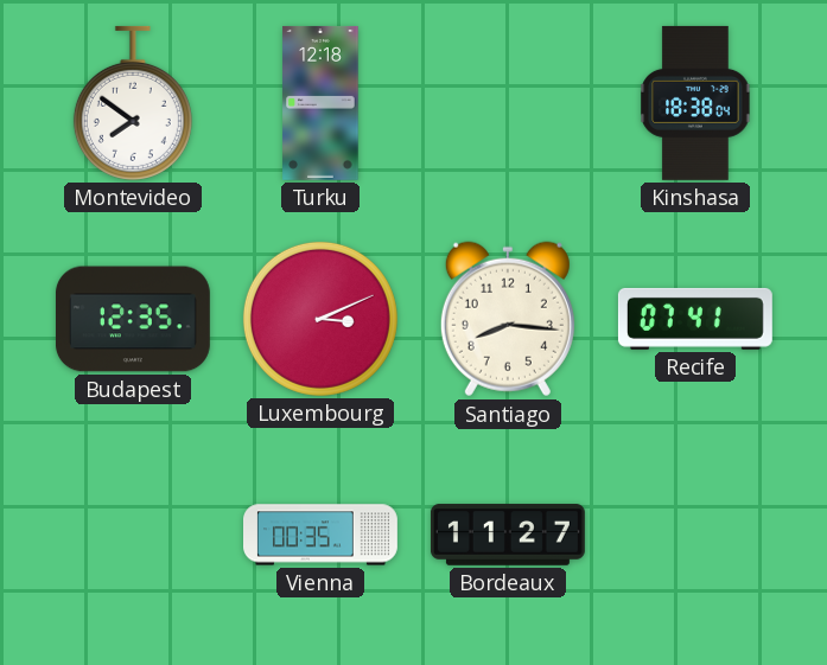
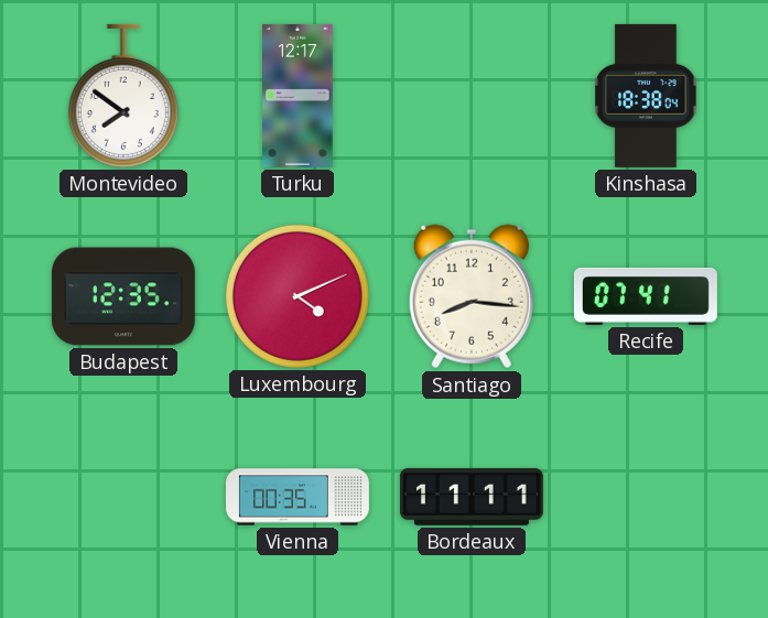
Turku: 12:18 -> 12:17 (298, 96)
Luxembourg: 3:11 -> 4:11 (298, 296)
Bordeaux: 11:27 -> 11:11 (472, 497)
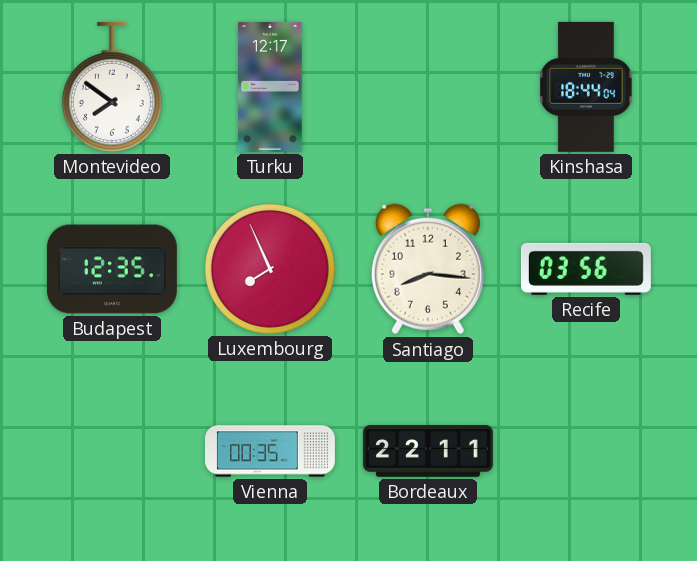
Kinshasa: 18:38 -> 18:44 (586, 87)
Luxembourg: 4:11 -> 7:56 (270, 269)
Recife: 07:41 -> 03:56 (586, 269)
Bordeaux: 11:11 -> 22:11 (428, 451)
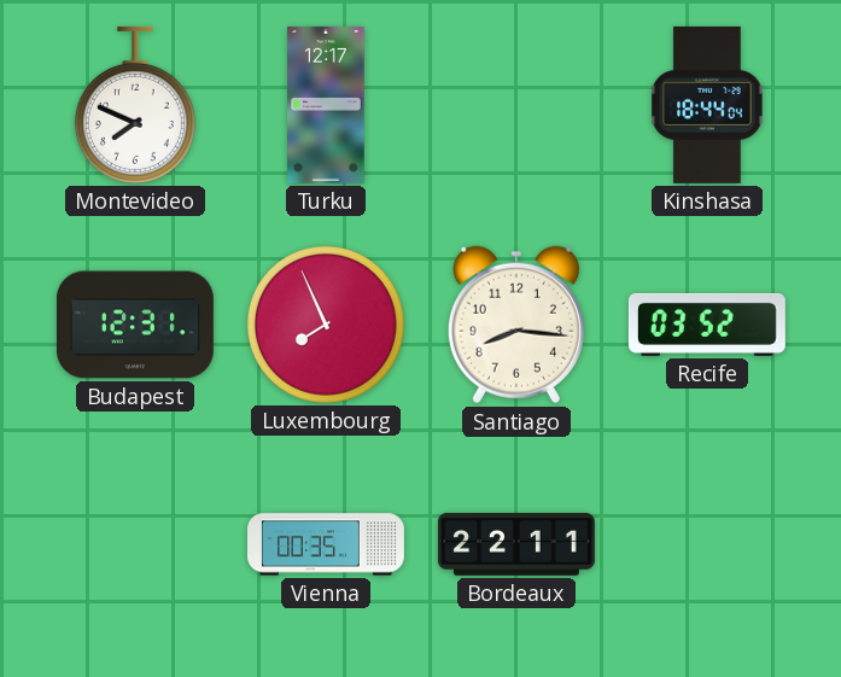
Montevideo: 7:51 -> 7:49 (135, 105)
Budapest: 12:35 -> 12:31 (135, 325)
Recife: 03:56 -> 03:52 (707, 325)
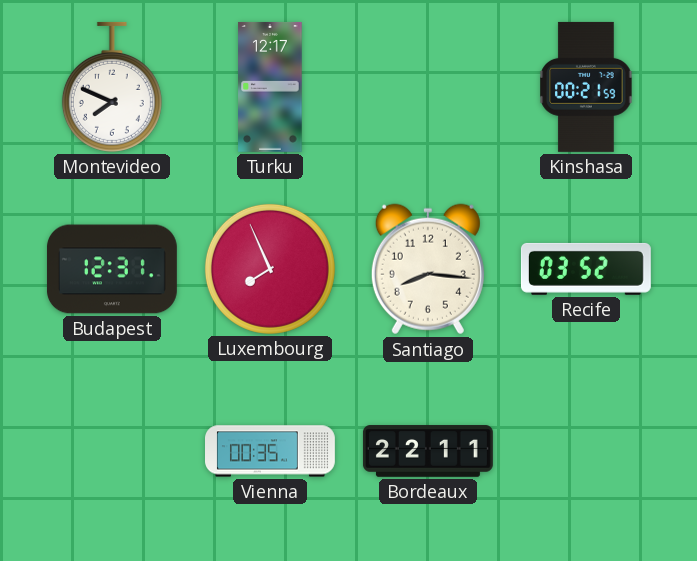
Kinshasa: 18:44 -> 00:21 (586, 87)
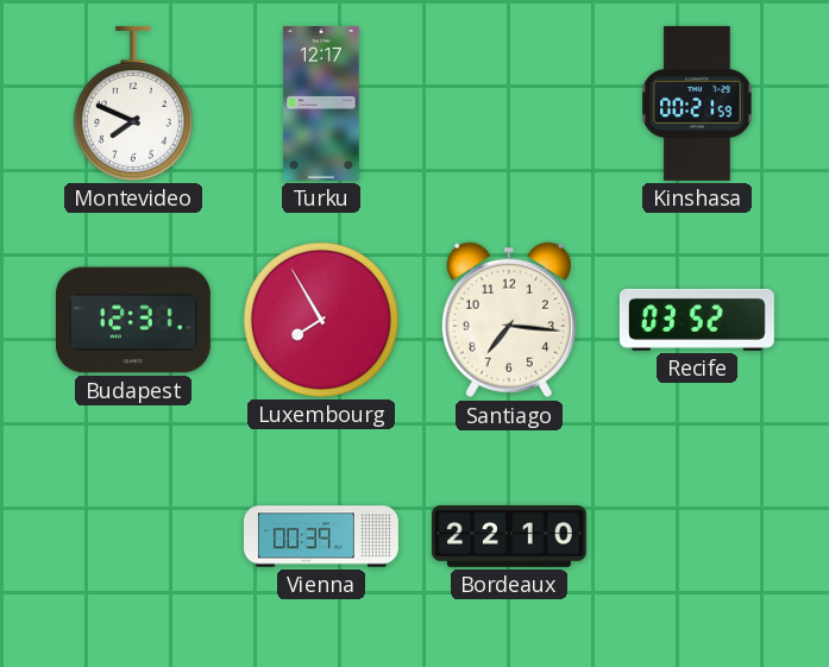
Luxembourg: 7:56 -> 7:55 (321, 320)
Santiago: 8:16 -> 7:16 (509, 320)
Vienna: 00:35 -> 00:39 (322, 536)
Bordeaux: 22:11 -> 22:10 (509, 536)
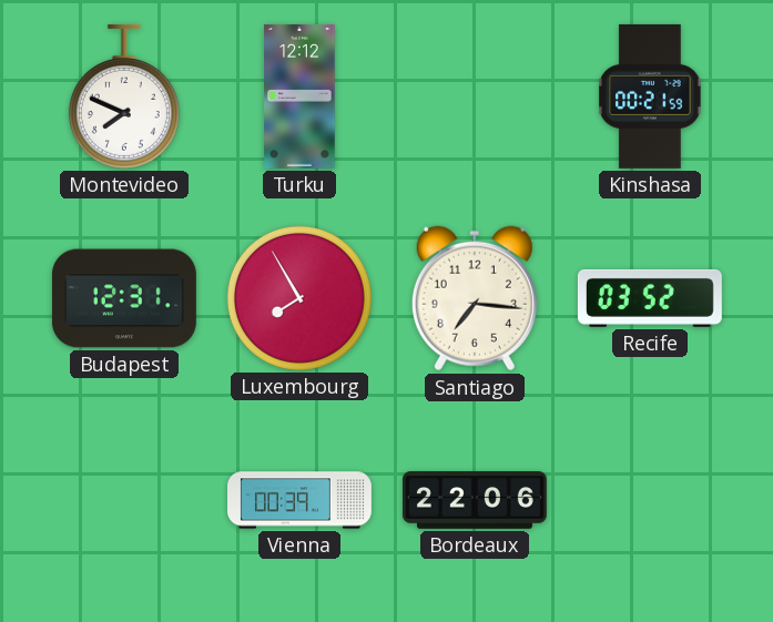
Turku: 12:17 -> 12:12 (299, 96)
Bordeaux: 22:10 -> 22:06 (475, 500)
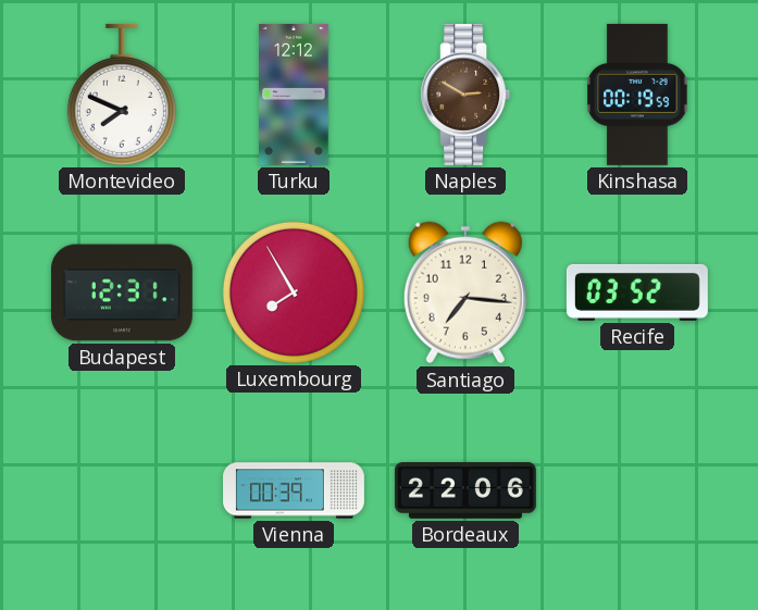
Naples: none -> 2:50 (465, 95)
Kinshasa: 00:21 -> 00:19 (637, 95)
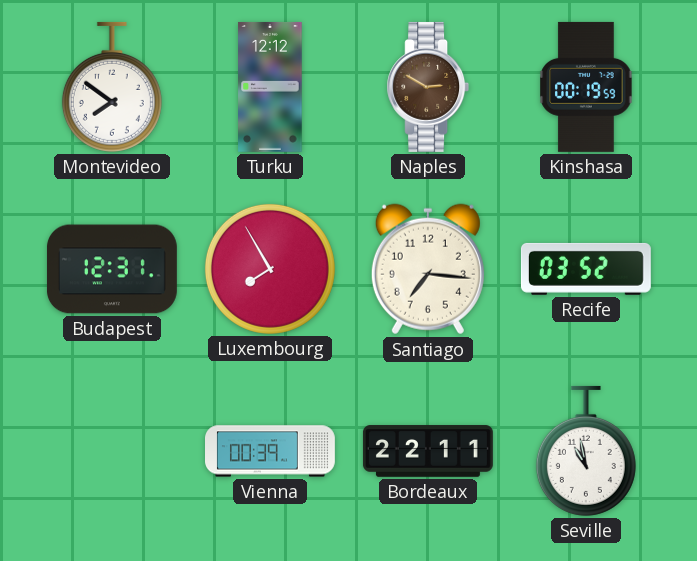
Montevideo: 7:49 -> 7:51 (112, 87)
Bordeaux: 22:06 -> 22:11 (428, 451)
Seville: none -> 10:58 (586, 451)
